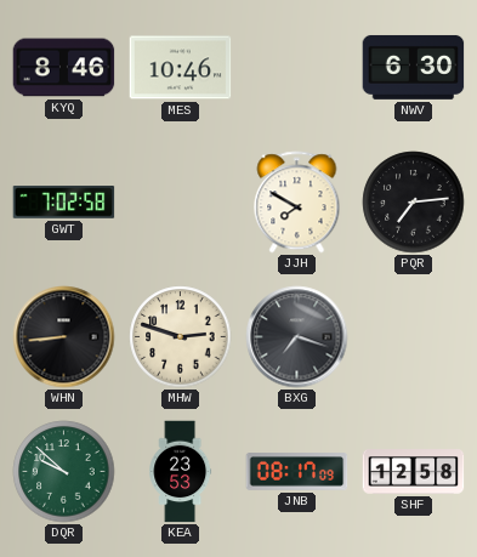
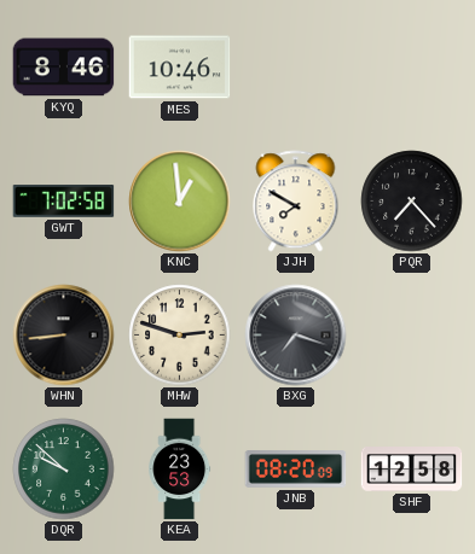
NWV: 6:30 -> none (414, 67)
KNC: none -> 12:59 (180, 202)
PQR: 7:14 -> 7:23 (412, 202)
JNB: 08:17 -> 08:20 (296, 470)
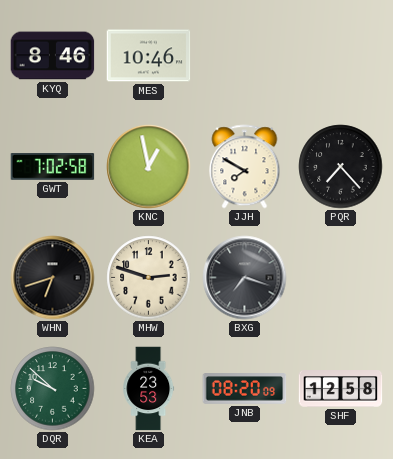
KNC: 12:59 -> 12:58 (149, 167)
WHN: 8:44 -> 6:42 (53, 278)
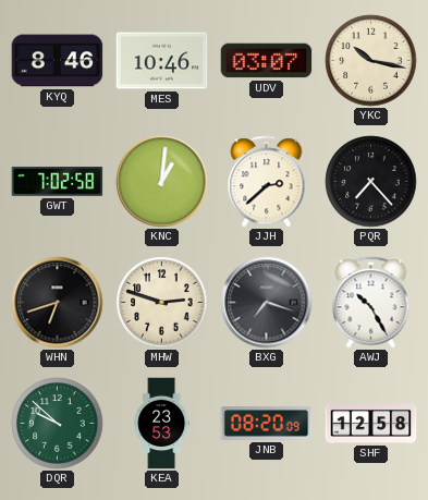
UDV: none -> 03:07 (267, 61)
YKC: none -> 10:17 (371, 61)
KNC: 12:58 -> 1:01 (162, 182)
JJH: 7:50 -> 2:38 (267, 182)
AWJ: none -> 10:25 (371, 303)
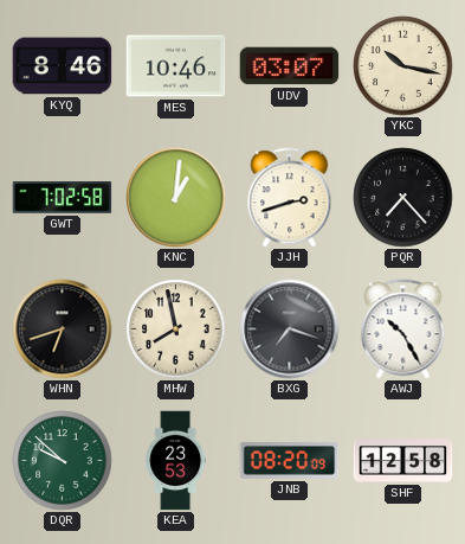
JJH: 2:38 -> 2:42 (290, 198)
MHW: 2:48 -> 7:58 (176, 329)
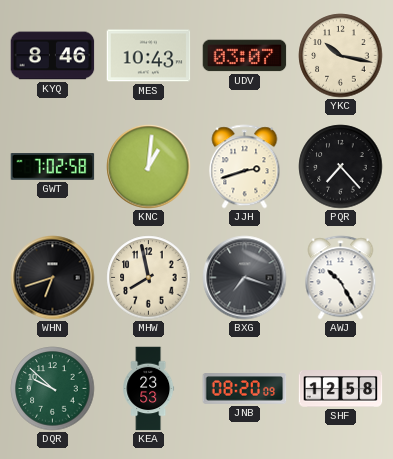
MES: 10:46 -> 10:43 (149, 56)
